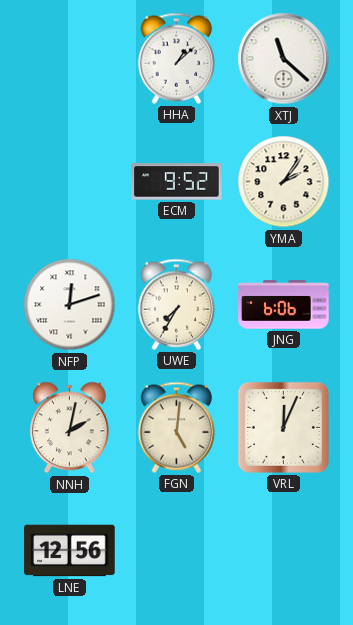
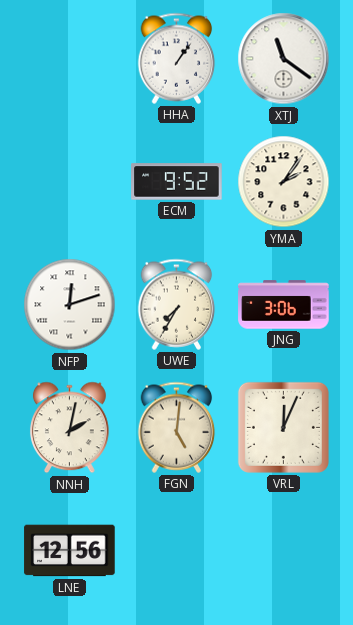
HHA: 1:08 -> 1:06 (177, 58)
XTJ: 11:22 -> 11:21 (284, 59)
JNG: 6:06 -> 3:06 (284, 305)
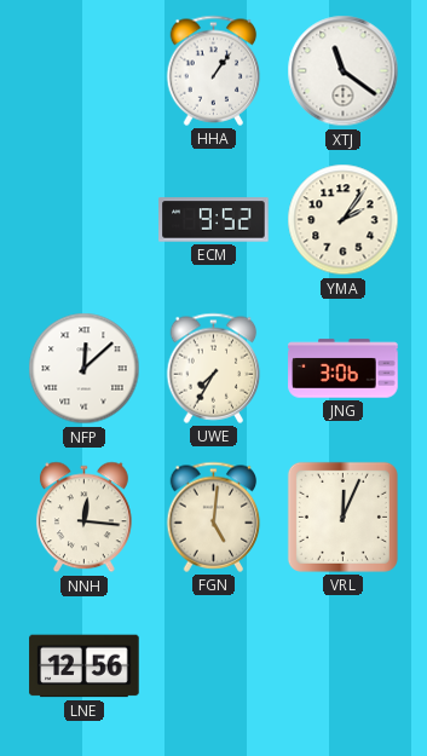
NFP: 12:12 -> 12:08 (85, 369)
NNH: 2:02 -> 12:16 (83, 518)
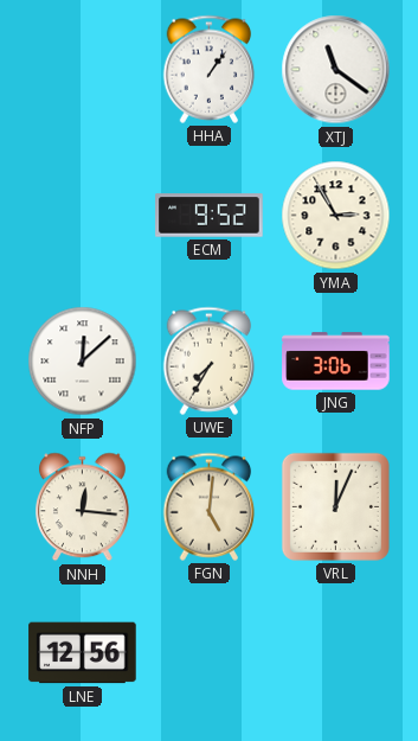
YMA: 2:06 -> 2:55 (336, 216)
